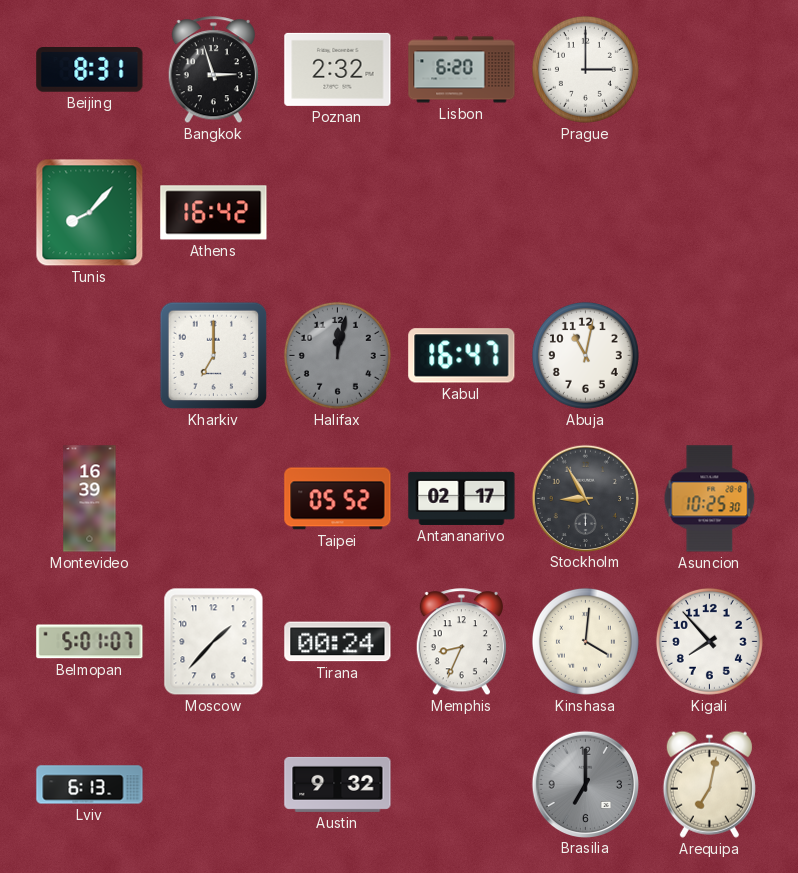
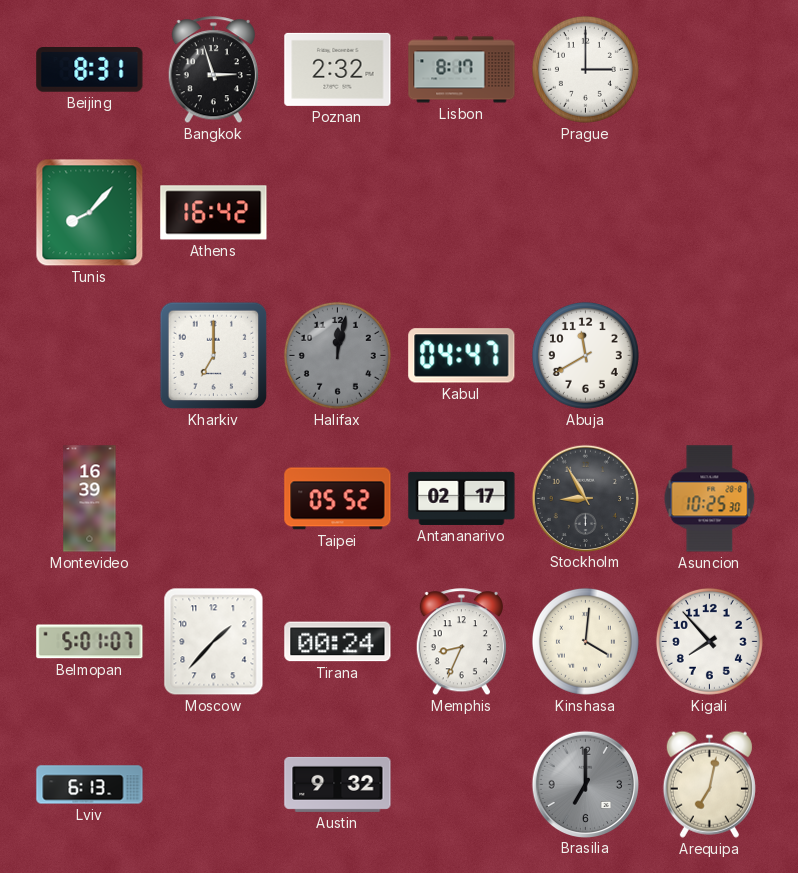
Lisbon: 6:20 -> 8:17 (462, 70)
Kabul: 16:47 -> 04:47 (462, 356)
Abuja: 11:02 -> 11:40 (585, 355)
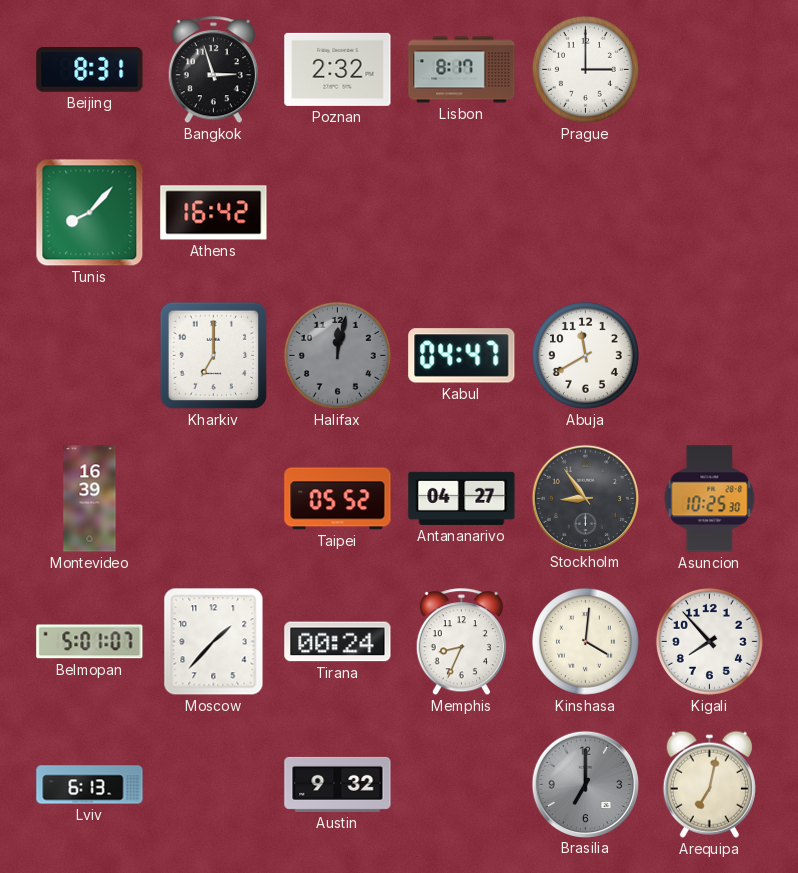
Antananarivo: 02:17 -> 04:27 (462, 498)
Stockholm: 8:55 -> 8:54 (585, 498)
